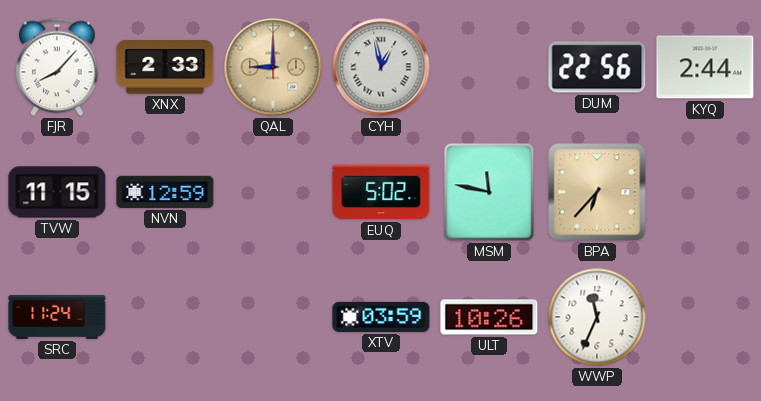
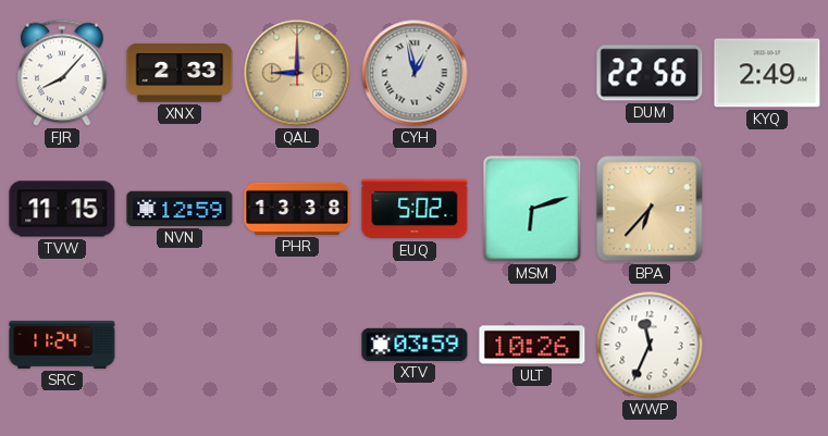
KYQ: 2:44 -> 2:49 (767, 73)
PHR: none -> 13:38 (297, 209)
MSM: 11:47 -> 6:12 (532, 209)
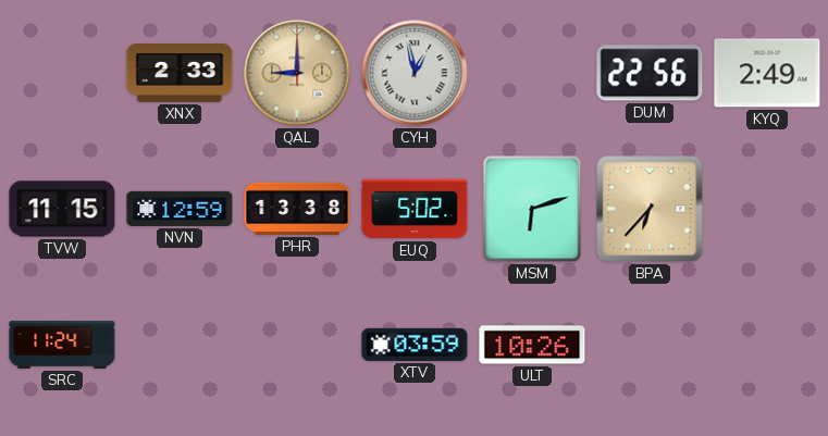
FJR: 8:07 -> none (62, 73)
WWP: 11:34 -> none (650, 345)
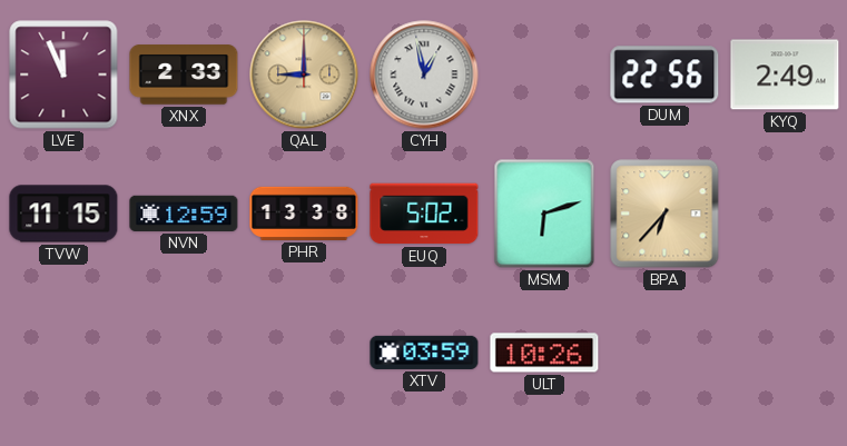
LVE: none -> 11:56 (63, 75)
SRC: 11:24 -> none (62, 345)
